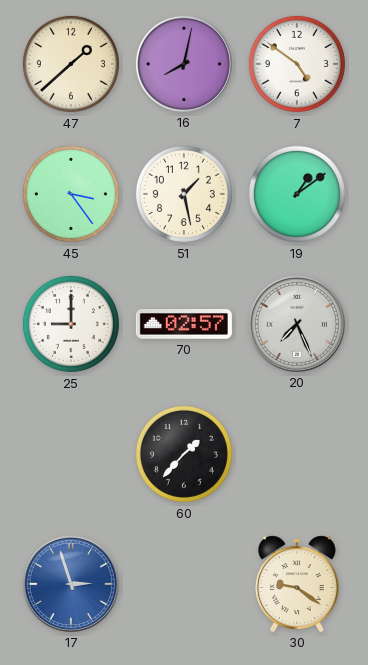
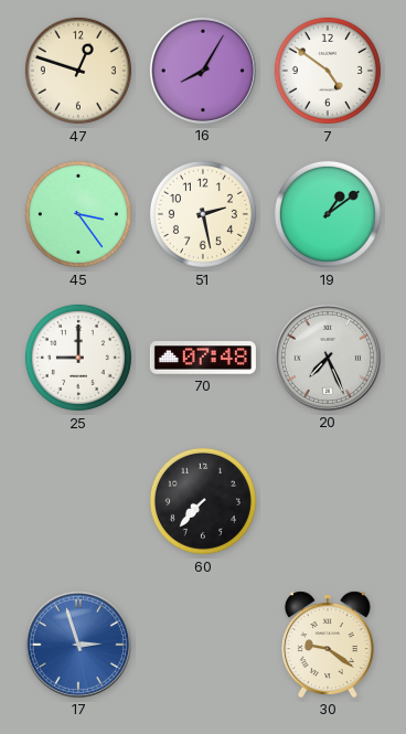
47: 1:38 -> 12:48 (78, 71)
16: 8:02 -> 8:05 (203, 71)
51: 1:28 -> 2:28 (203, 214)
70: 02:57 -> 07:48 (203, 358)
60: 1:37 -> 7:37 (203, 501)
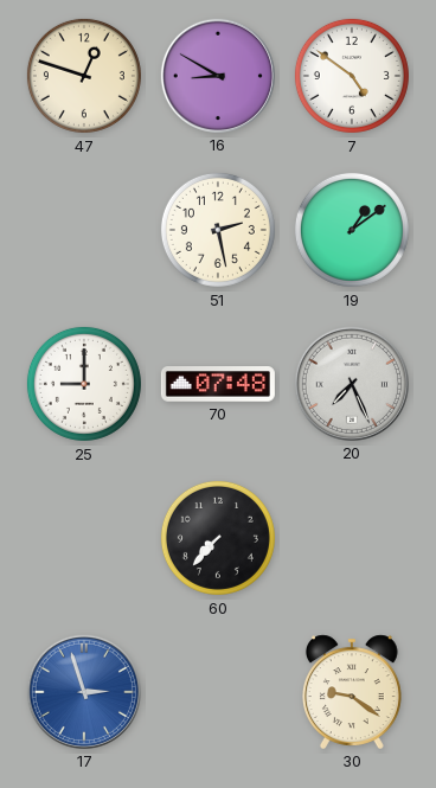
16: 8:05 -> 8:50 (218, 76)
45: 3:24 -> none (78, 214)
